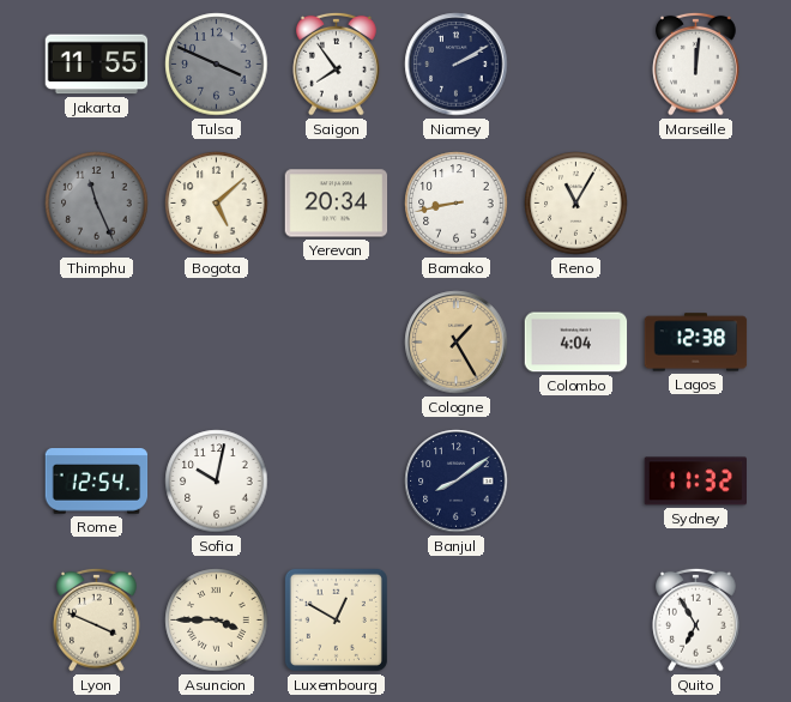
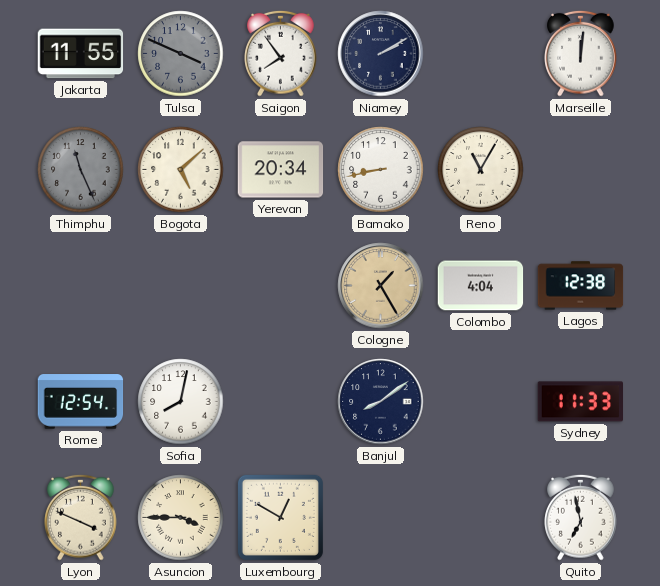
Sofia: 10:02 -> 8:02 (181, 402)
Sydney: 11:32 -> 11:33 (580, 402)
Quito: 6:55 -> 6:58 (581, 517)
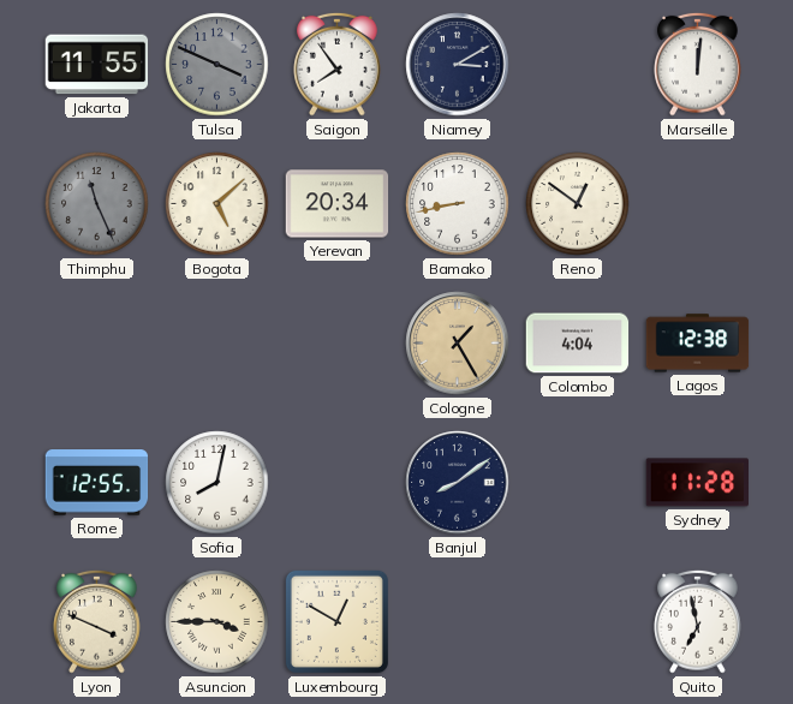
Niamey: 2:10 -> 3:10 (458, 65)
Reno: 11:05 -> 12:51 (578, 204)
Rome: 12:54 -> 12:55 (97, 483)
Sydney: 11:33 -> 11:28 (697, 483)
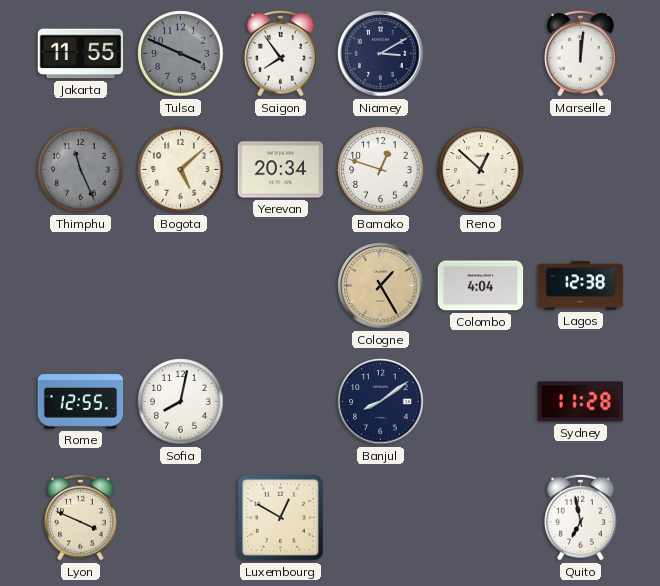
Bamako: 8:43 -> 12:48 (381, 170)
Reno: 12:51 -> 12:52 (481, 170)
Asuncion: 3:45 -> none (217, 622)
